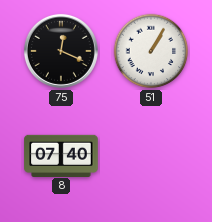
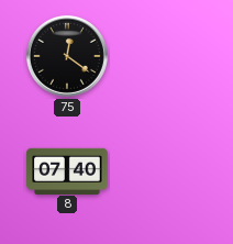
75: 12:19 -> 12:21 (67, 56)
51: 1:05 -> none (151, 51)
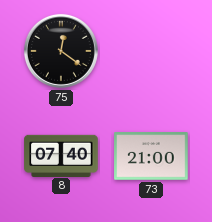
73: none -> 21:00 (151, 156)
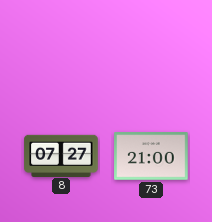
75: 12:21 -> none (61, 51)
8: 07:40 -> 07:27 (61, 155)
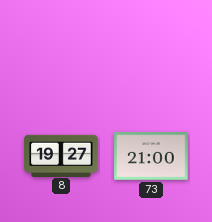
8: 07:27 -> 19:27 (61, 155)
